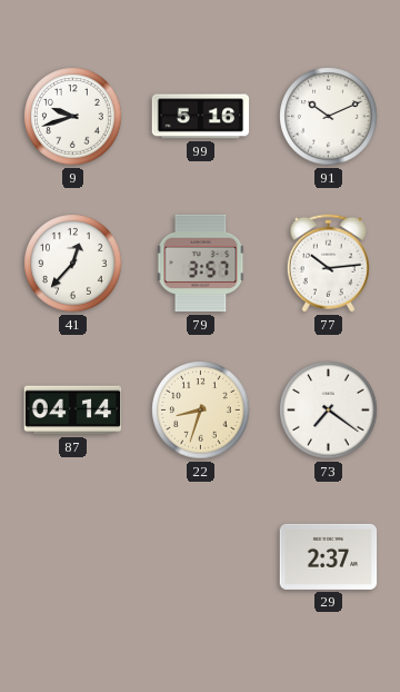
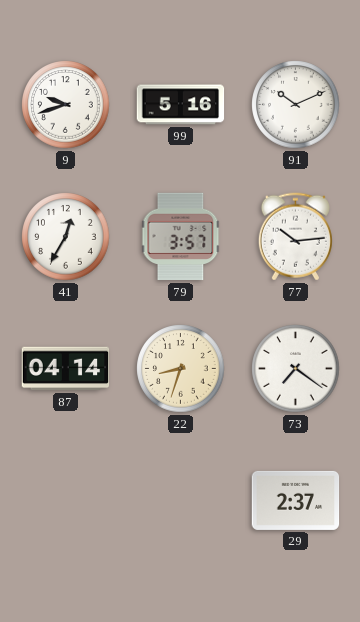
41: 12:37 -> 12:35 (66, 237)
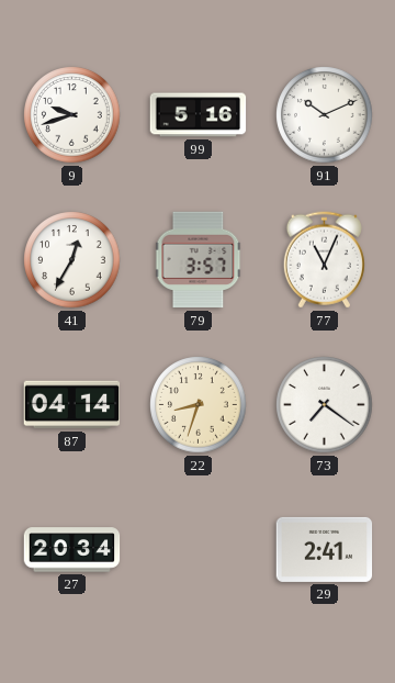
77: 10:14 -> 11:04 (324, 260)
27: none -> 20:34 (72, 550)
29: 2:37 -> 2:41 (325, 549)
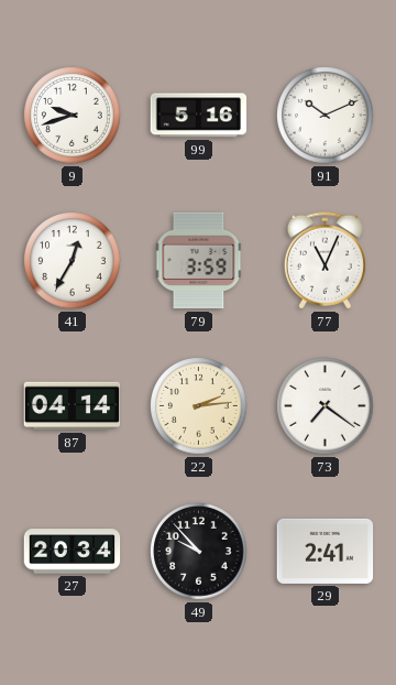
79: 3:57 -> 3:59 (199, 261)
22: 8:33 -> 2:14 (199, 406)
49: none -> 9:53 (199, 552)
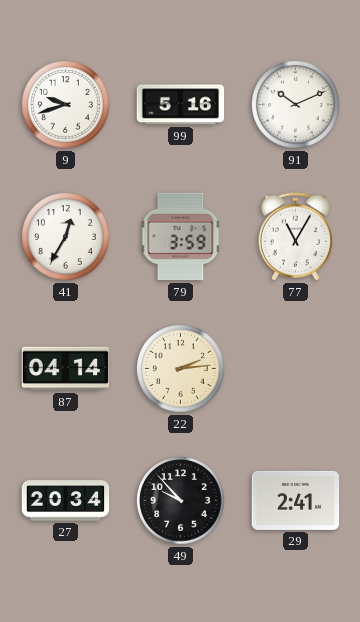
77: 11:04 -> 11:05 (295, 237)
73: 7:21 -> none (326, 406)
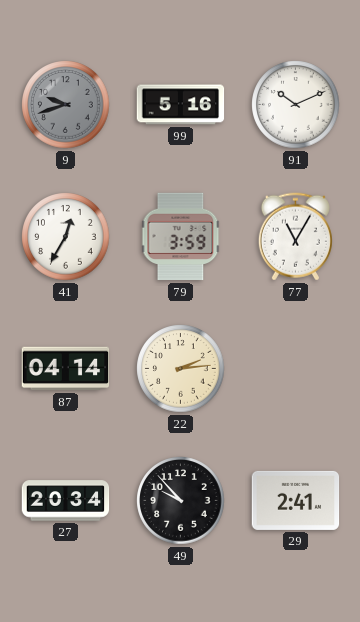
9 dial: white -> grey (66, 105)
